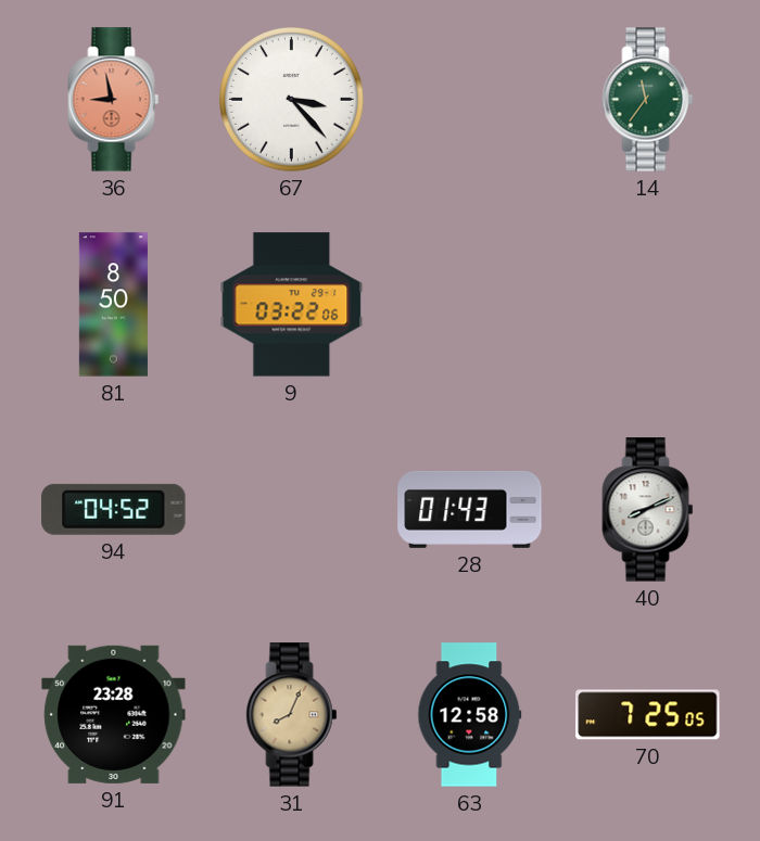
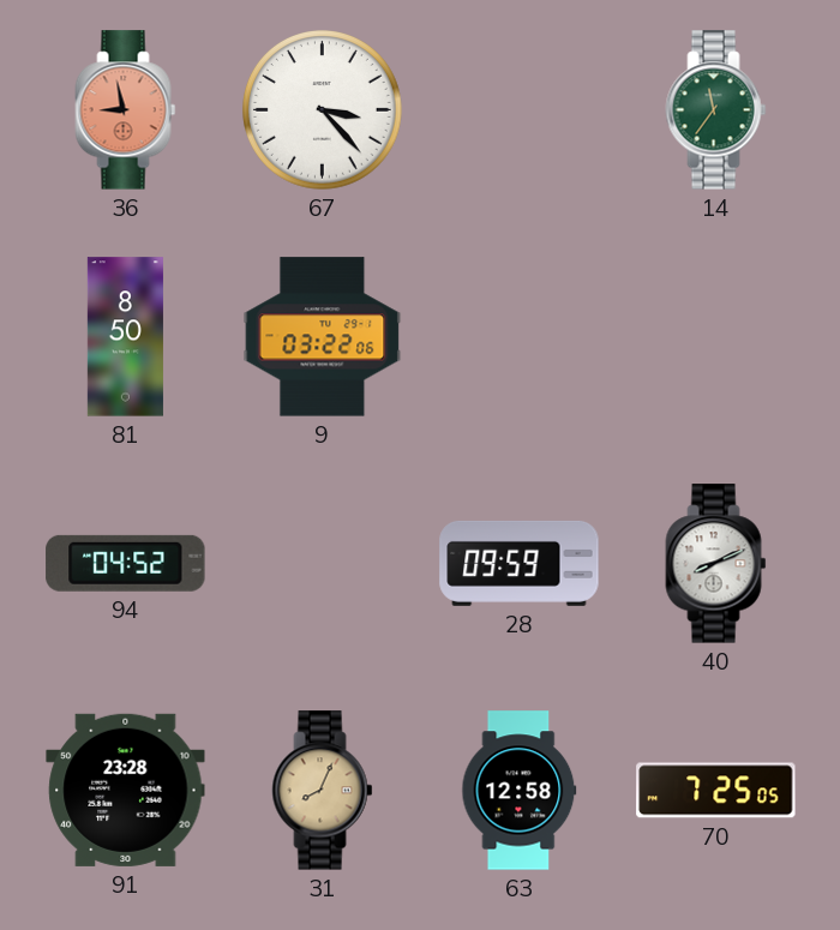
28: 01:43 -> 09:59 (520, 563)
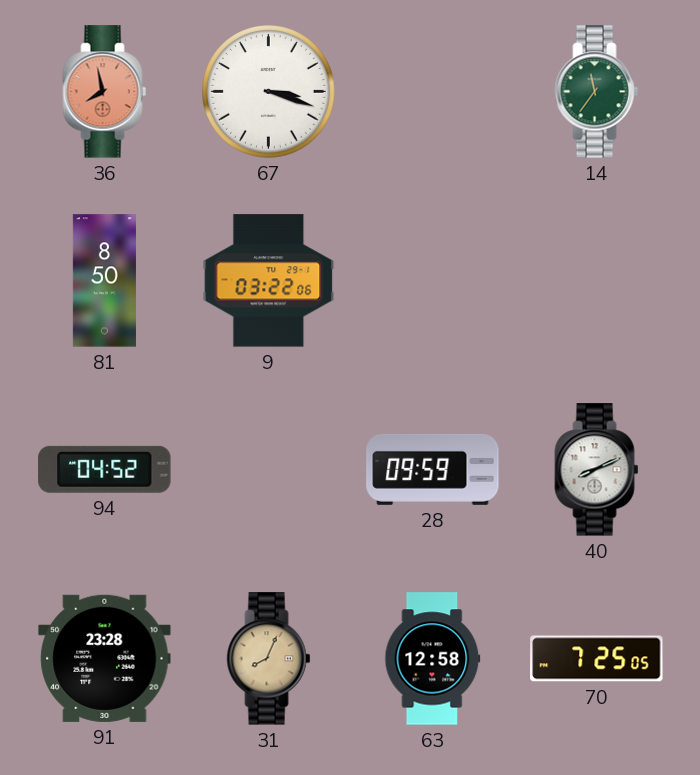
36: 8:58 -> 7:58 (105, 92)
67: 3:23 -> 3:18 (269, 92)
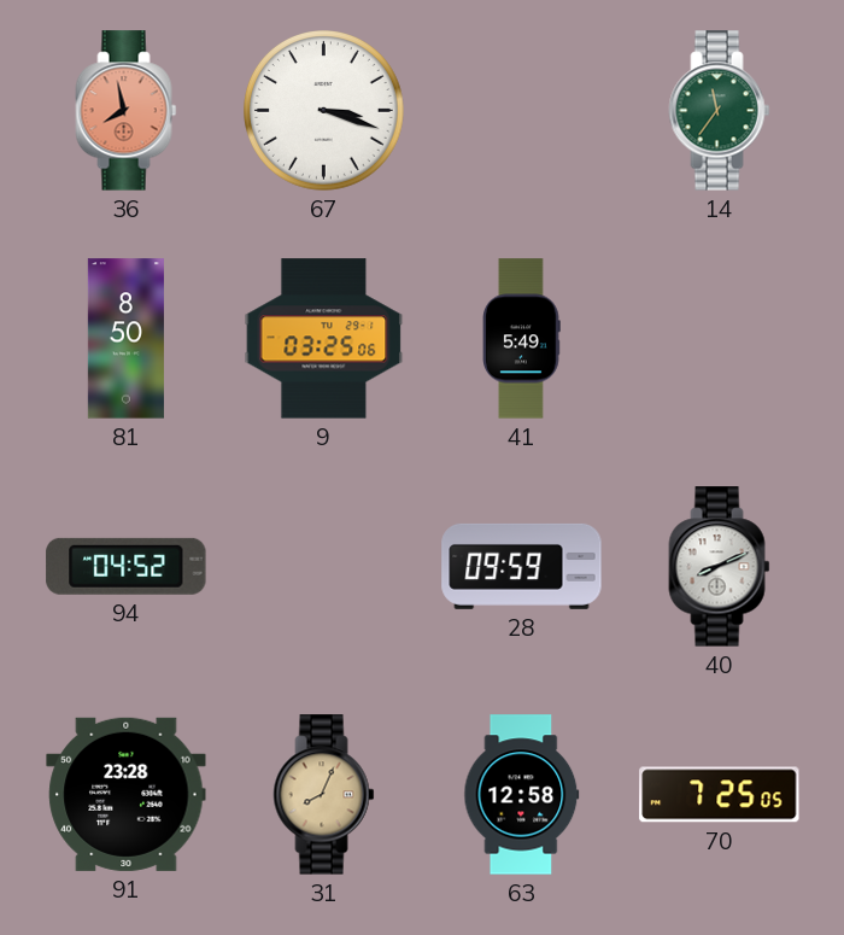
9: 03:22 -> 03:25 (324, 339)
41: none -> 5:49 (522, 339)
